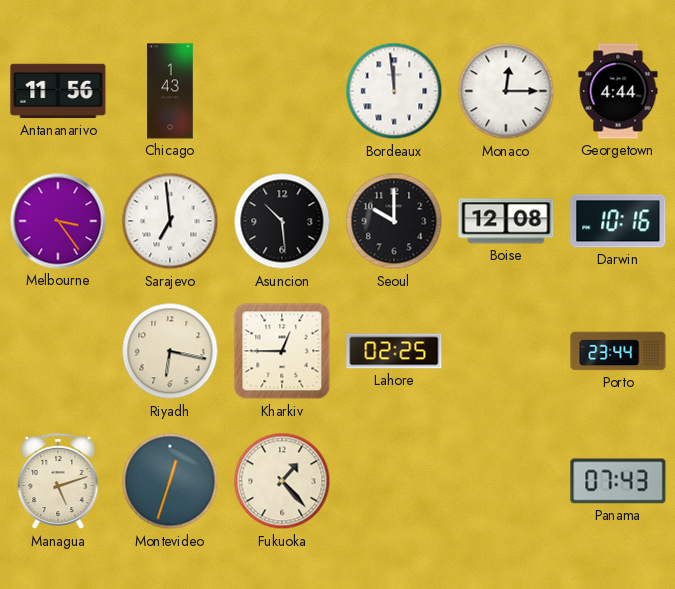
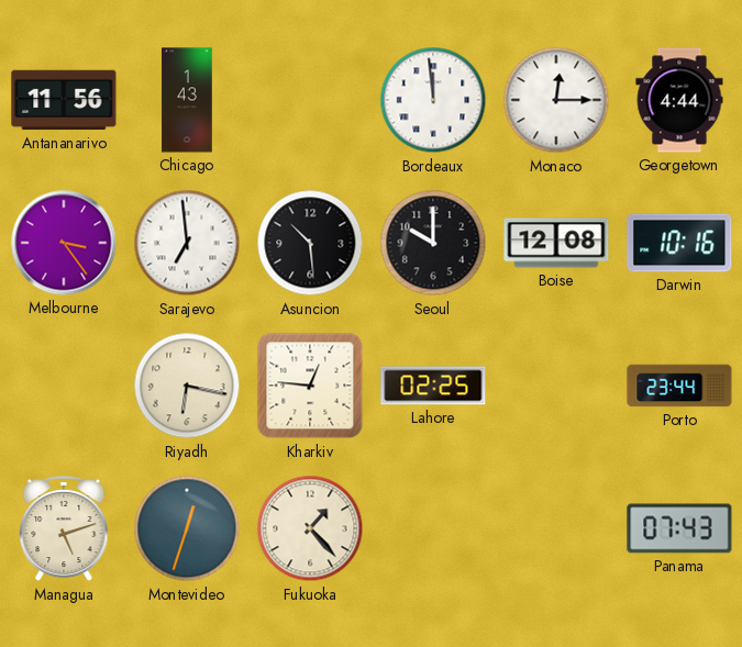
Kharkiv: 12:45 -> 12:46 (310, 386)
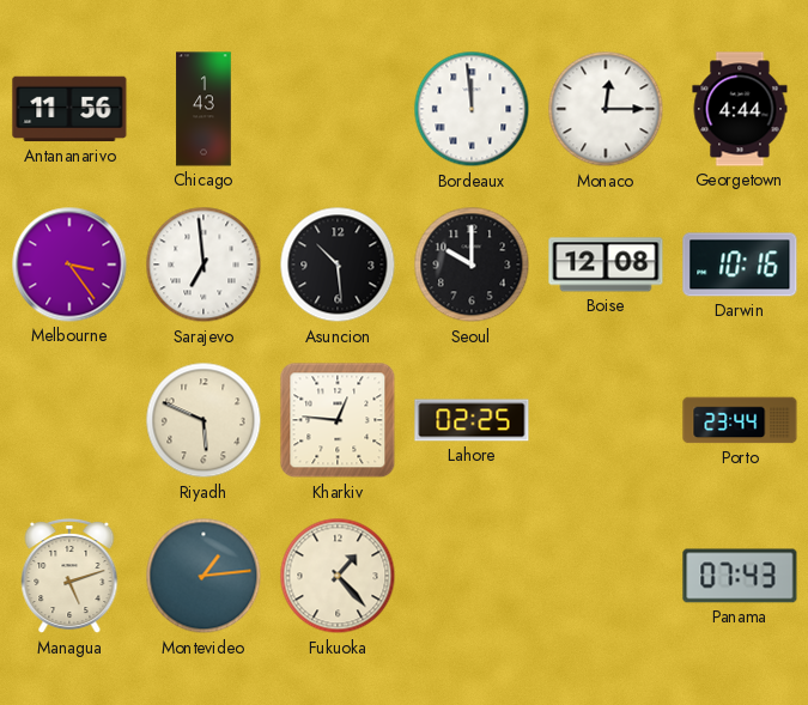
Riyadh: 6:17 -> 5:49 (203, 420)
Montevideo: 12:33 -> 1:14 (203, 576)
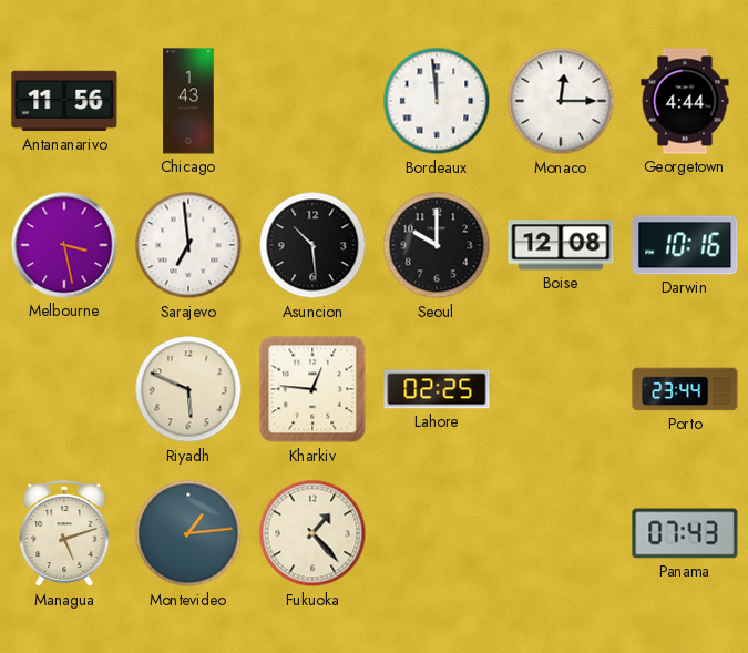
Melbourne: 3:24 -> 3:28 (64, 245)
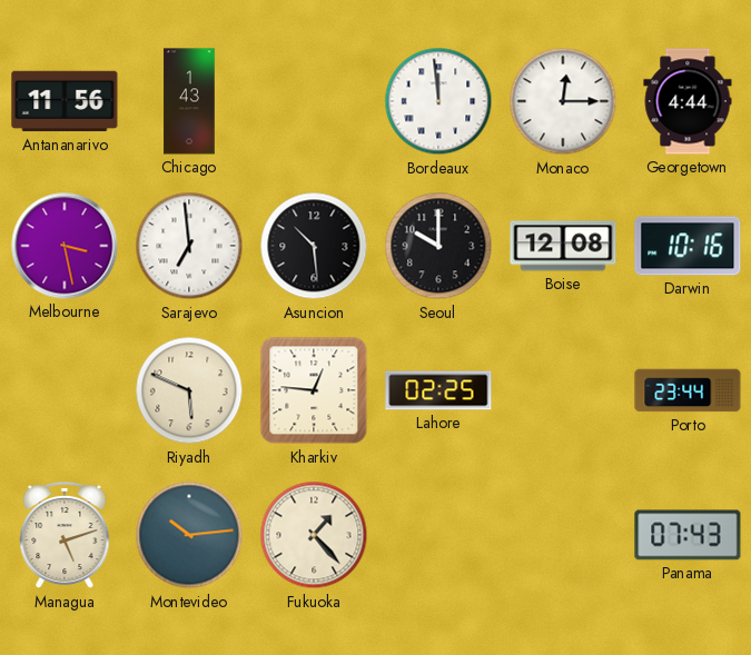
Montevideo: 1:14 -> 10:14 (189, 535)
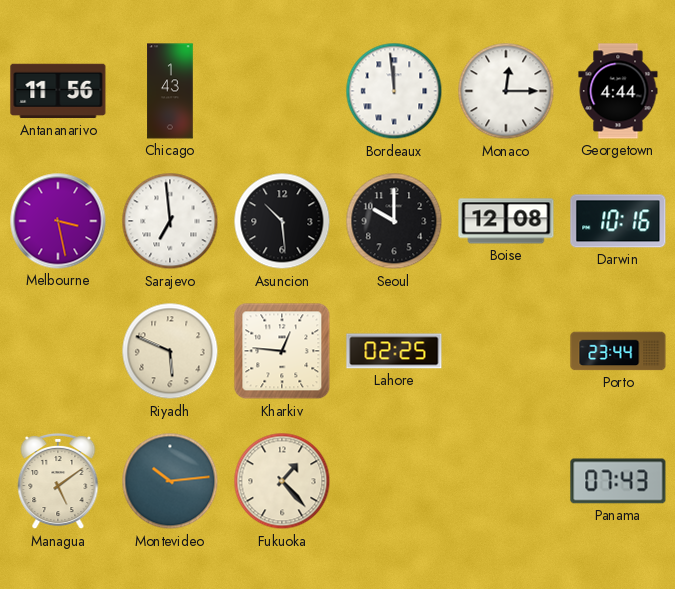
Managua: 5:12 -> 5:09 (58, 481)
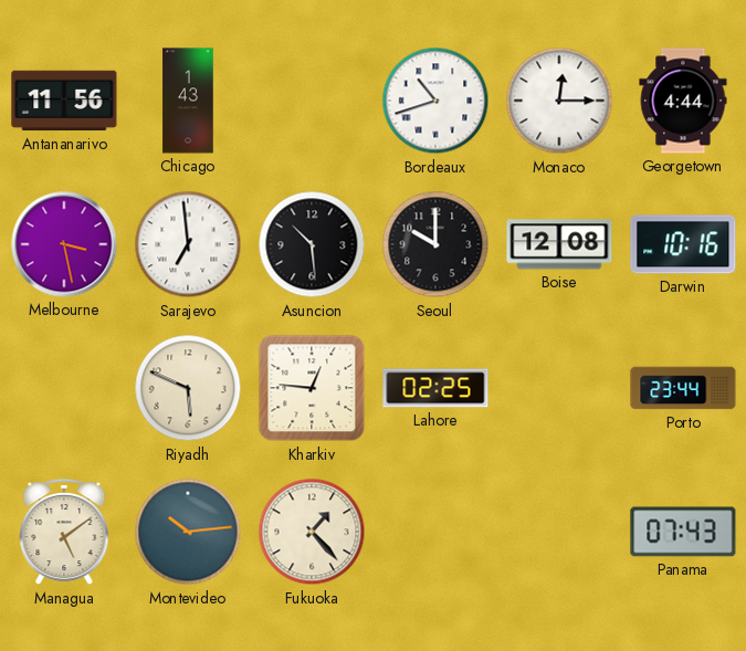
Bordeaux: 11:59 -> 10:42 (435, 101)
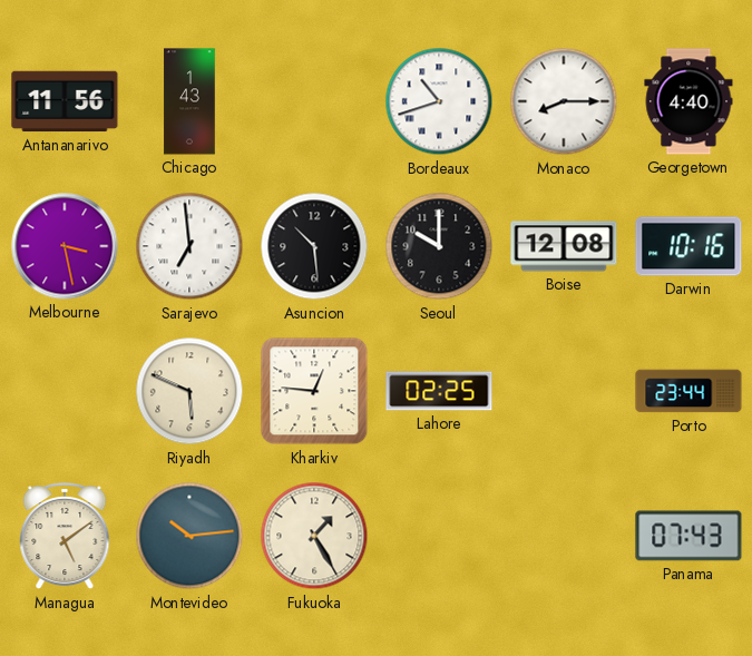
Monaco: 12:15 -> 8:15 (564, 101)
Georgetown: 4:44 -> 4:40 (688, 101)
Fukuoka: 1:23 -> 1:25 (314, 536)
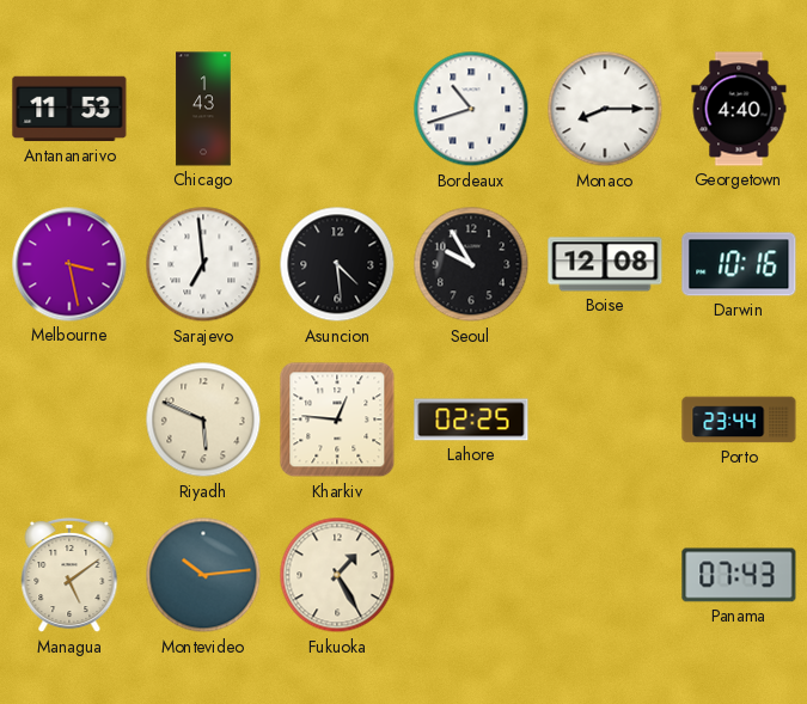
Antananarivo: 11:56 -> 11:53 (69, 109)
Asuncion: 10:29 -> 4:29 (337, 264)
Seoul: 10:00 -> 9:55 (471, 264)
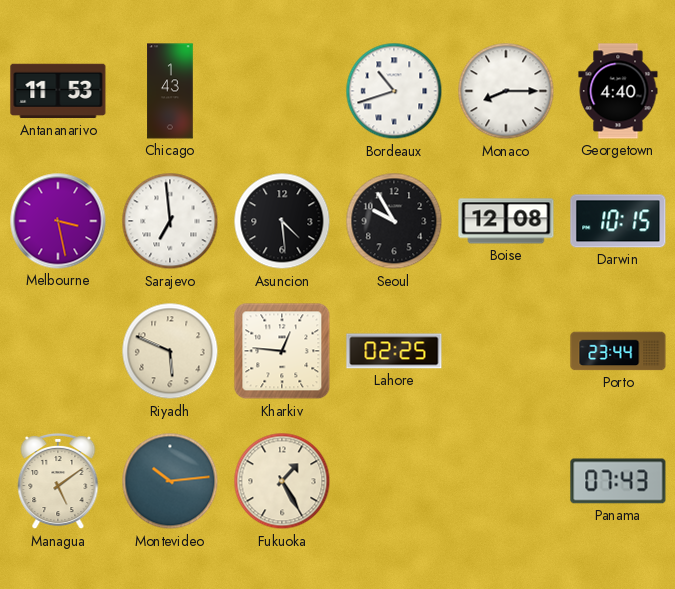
Darwin: 10:16 -> 10:15 (618, 221)
